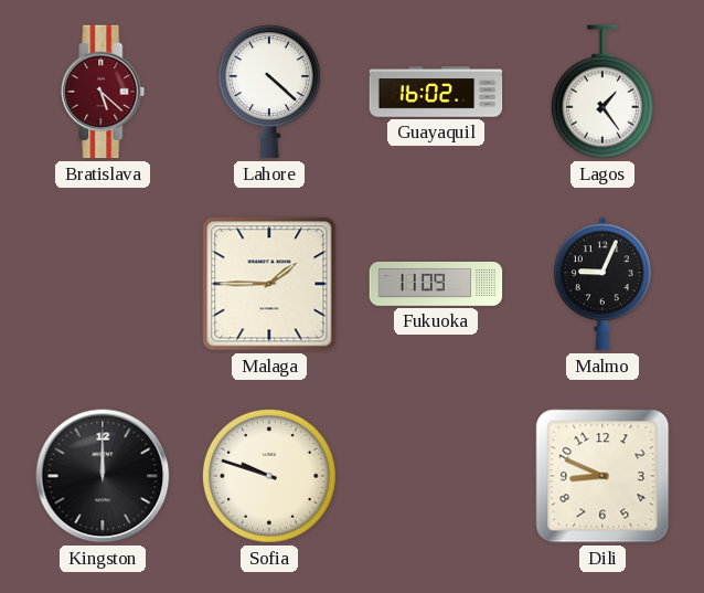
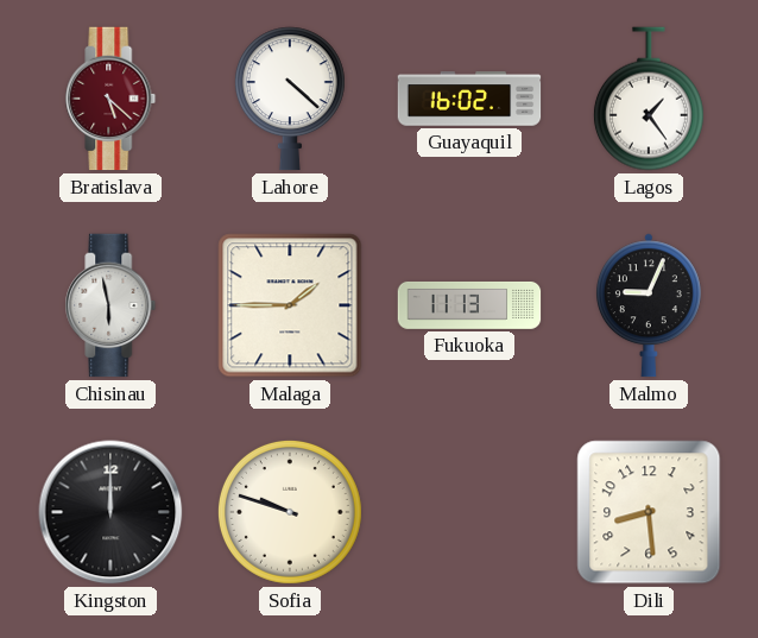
Chisinau: none -> 5:58 (110, 305)
Fukuoka: 11:09 -> 11:13 (469, 305)
Dili: 8:49 -> 8:29 (649, 512)
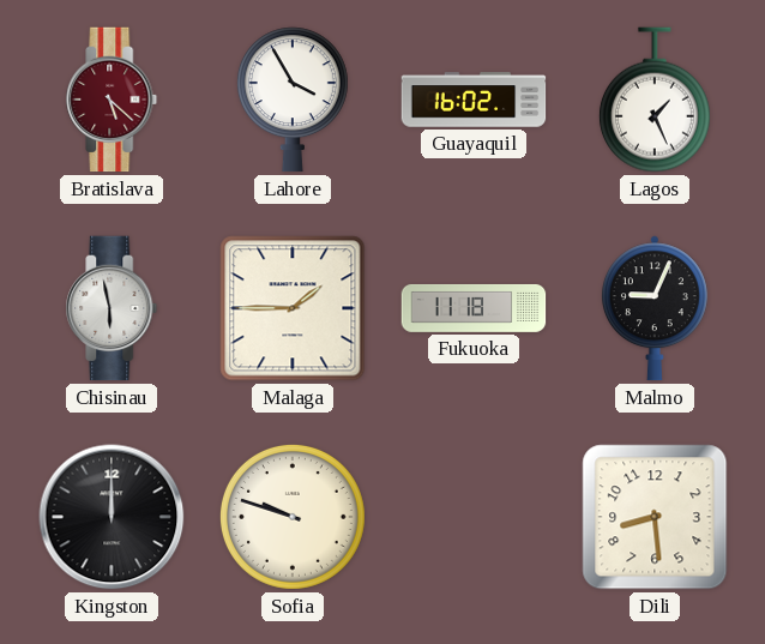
Lahore: 4:22 -> 3:55 (293, 100)
Lagos: 1:24 -> 1:26 (655, 100)
Fukuoka: 11:13 -> 11:18 (474, 308)
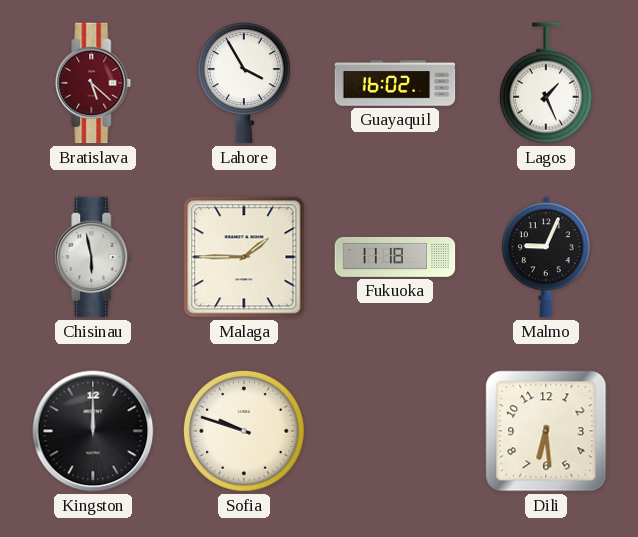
Dili: 8:29 -> 6:29 (546, 431)
